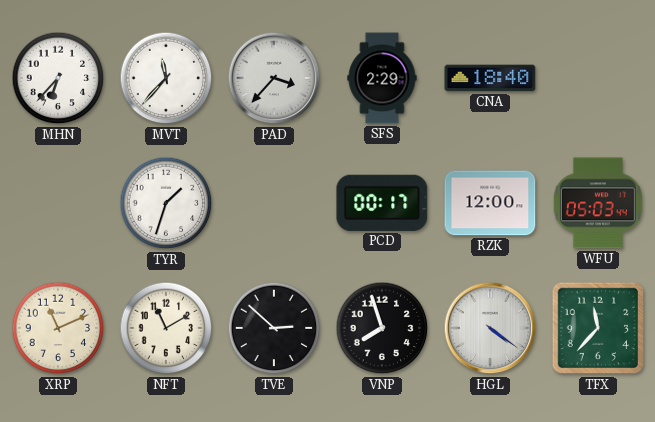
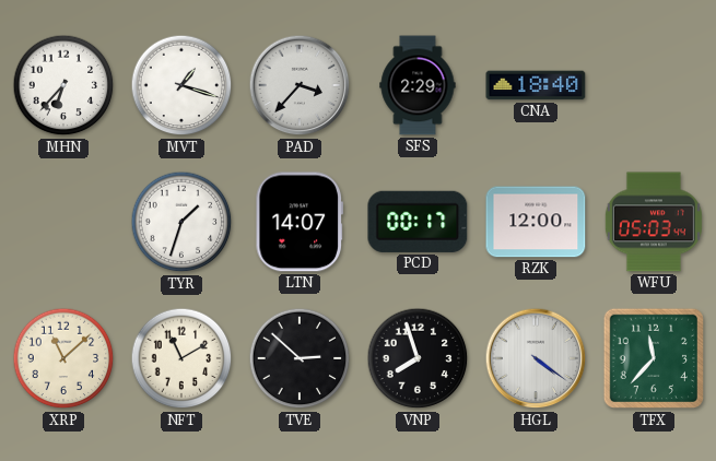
MVT: 11:37 -> 1:18 (181, 85)
LTN: none -> 14:07 (300, 222)
XRP: 11:11 -> 11:08 (63, 358)
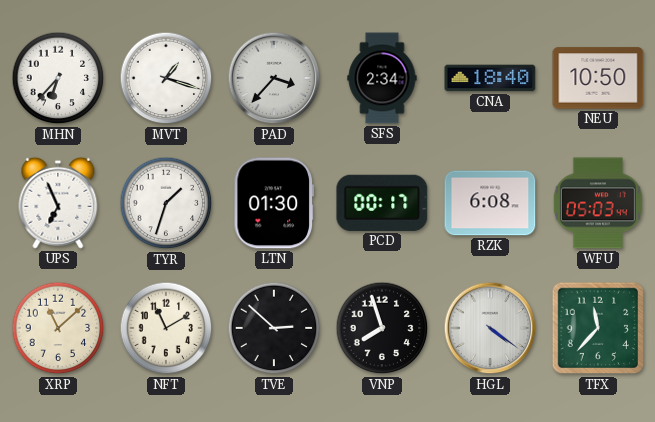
SFS: 2:29 -> 2:34 (382, 78)
NEU: none -> 10:50 (598, 78)
UPS: none -> 6:56 (58, 203)
LTN: 14:07 -> 01:30 (274, 203)
RZK: 12:00 -> 6:08 (490, 203)
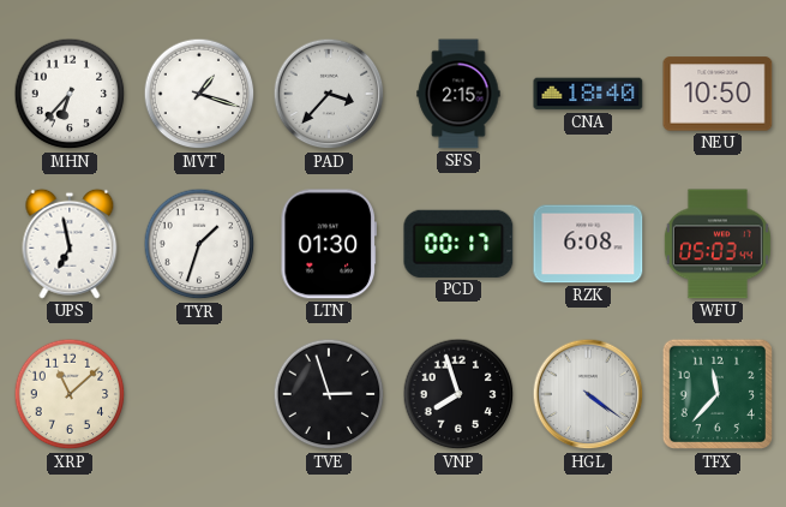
SFS: 2:34 -> 2:15 (458, 94)
UPS: 6:56 -> 6:58 (70, 244)
NFT: 11:10 -> none (166, 328)
TVE: 2:52 -> 2:57 (329, 394)
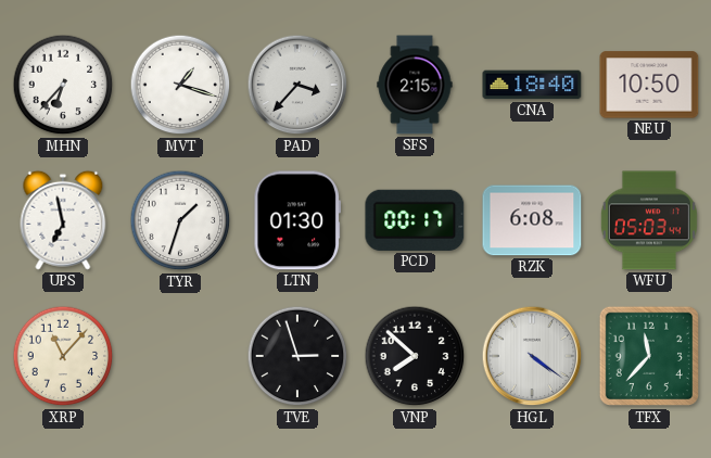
XRP: 11:08 -> 11:07 (63, 356)
VNP: 7:57 -> 7:52 (415, 356)
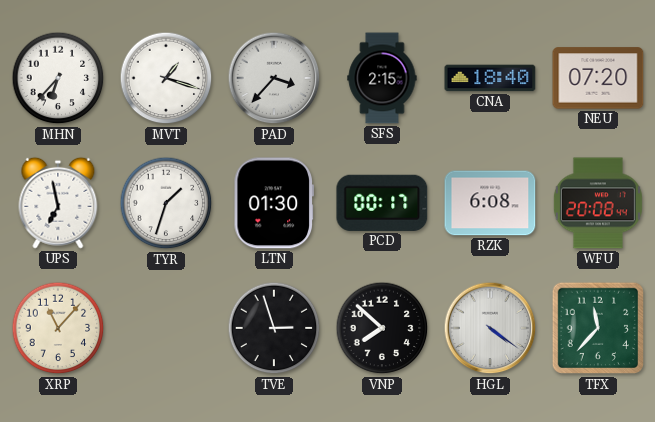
NEU: 10:50 -> 07:20 (598, 78)
WFU: 05:03 -> 20:08 (598, 203)
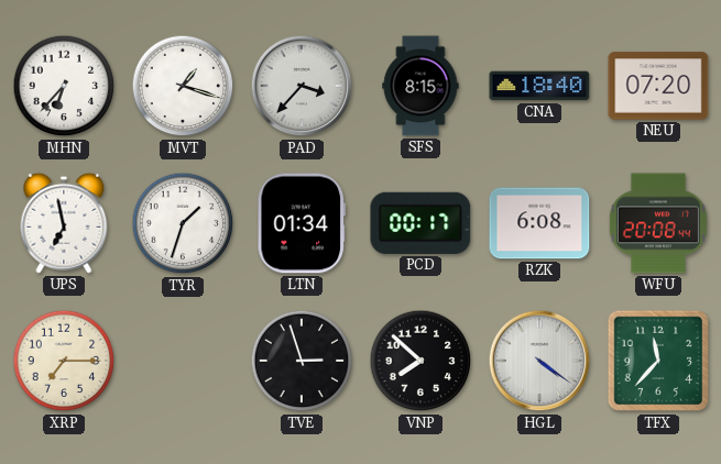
SFS: 2:15 -> 8:15 (420, 86)
LTN: 01:30 -> 01:34 (302, 223)
XRP: 11:07 -> 7:15 (64, 361)
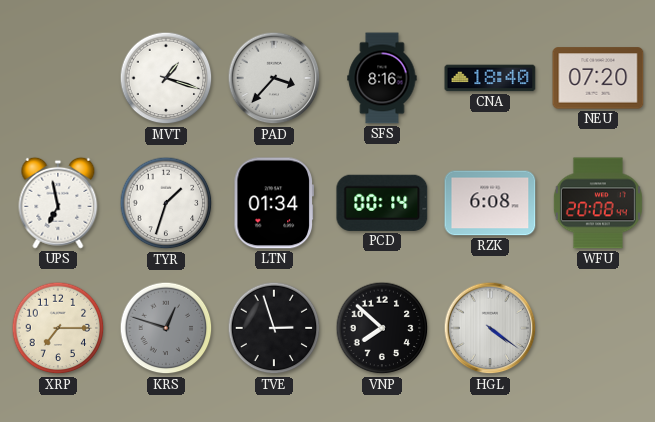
MHN: 6:37 -> none (64, 86)
SFS: 8:15 -> 8:16 (382, 78)
PCD: 00:17 -> 00:14 (382, 203)
KRS: none -> 12:48 (166, 328)
TFX: 11:37 -> none (658, 361)
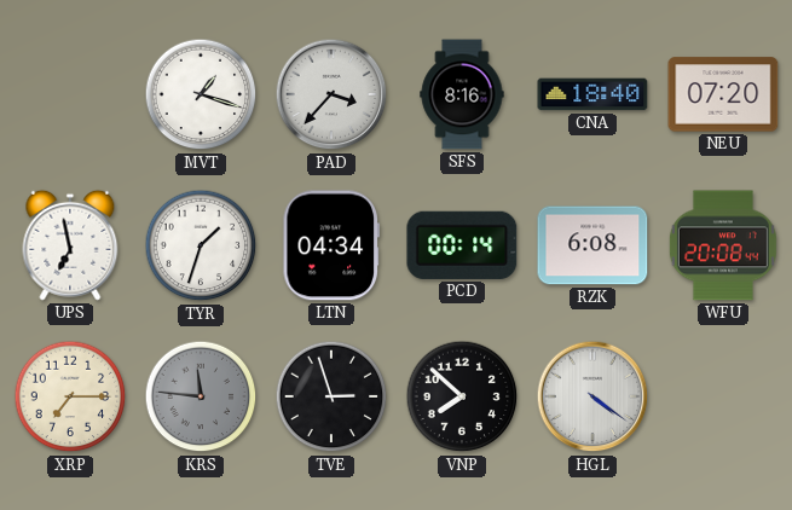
LTN: 01:34 -> 04:34 (331, 245)
KRS: 12:48 -> 11:46 (201, 396)
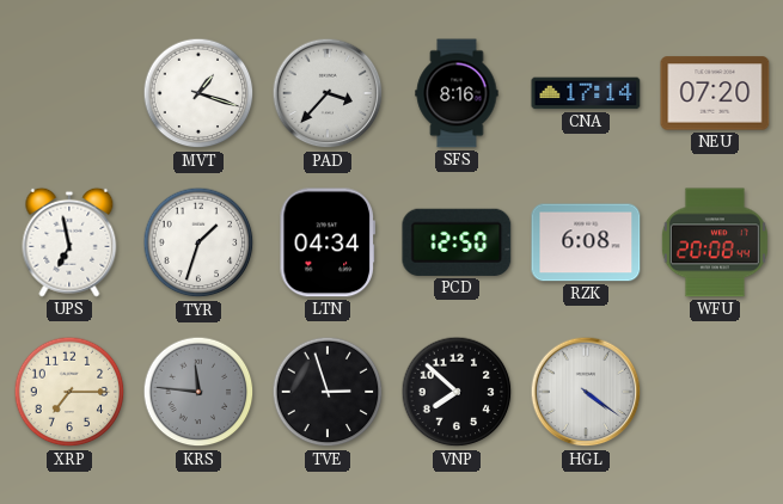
CNA: 18:40 -> 17:14 (586, 93)
PCD: 00:14 -> 12:50 (457, 242)
